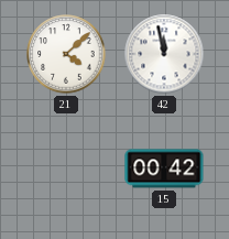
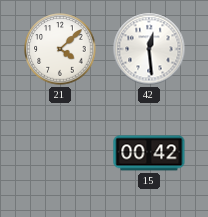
42: 11:58 -> 12:29 (149, 49)
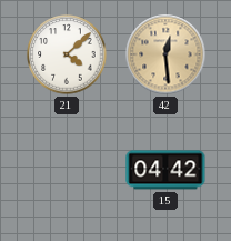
42 dial: white -> champagne (165, 54)
15: 00:42 -> 04:42 (165, 170)
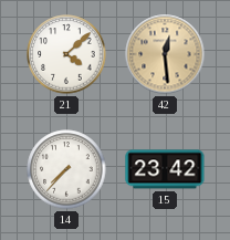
14: none -> 7:37 (66, 169)
15: 04:42 -> 23:42 (165, 169)
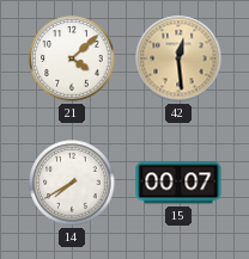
14: 7:37 -> 7:40 (72, 183)
15: 23:42 -> 00:07 (178, 183)
